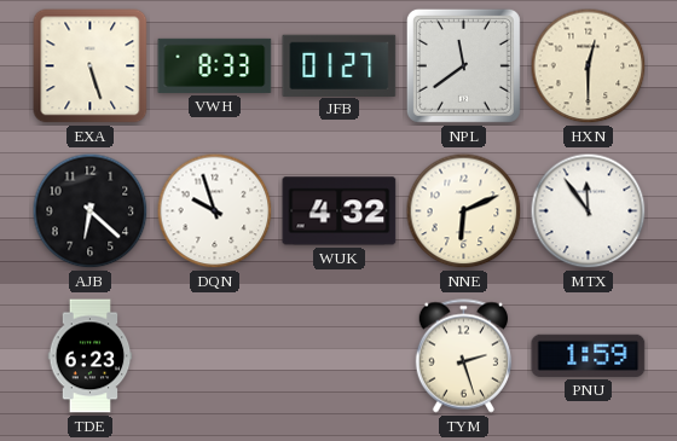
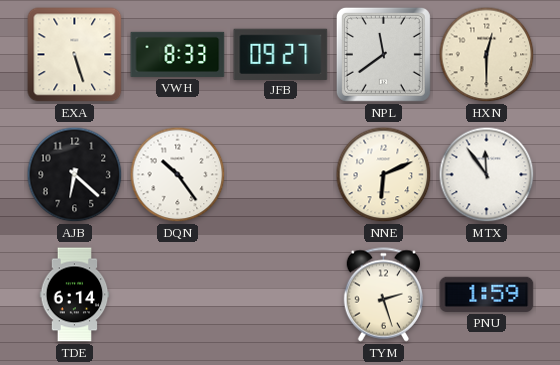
JFB: 01:27 -> 09:27 (281, 54)
DQN: 9:57 -> 10:24 (178, 175)
WUK: 4:32 -> none (340, 211)
TDE: 6:23 -> 6:14 (75, 295)
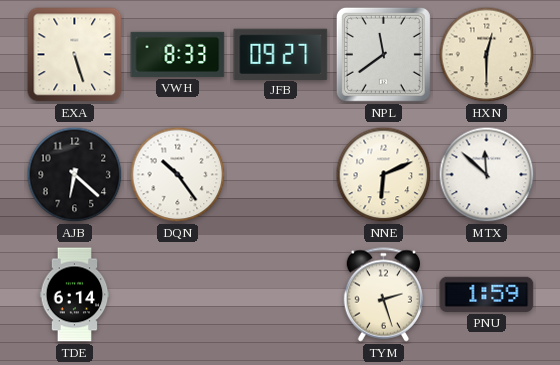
MTX: 11:54 -> 11:52 (487, 175)
